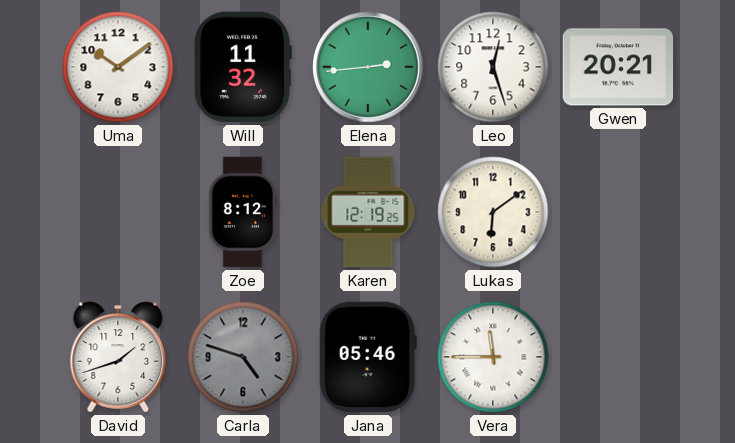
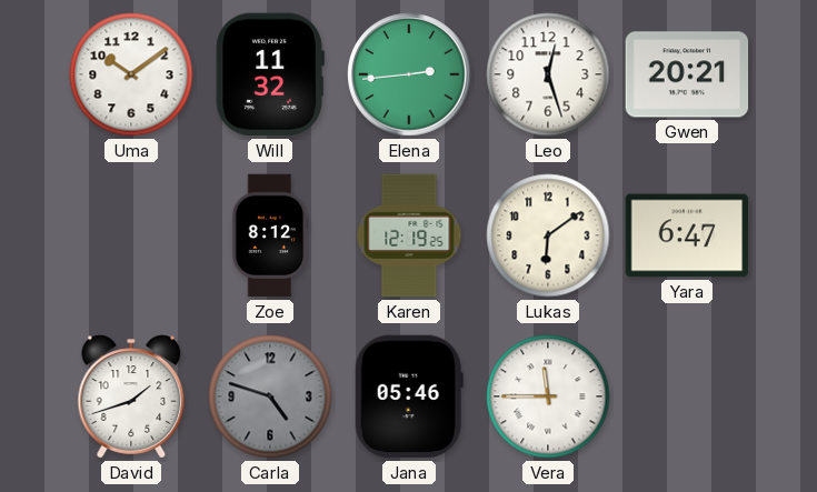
Yara: none -> 6:47 (687, 235)
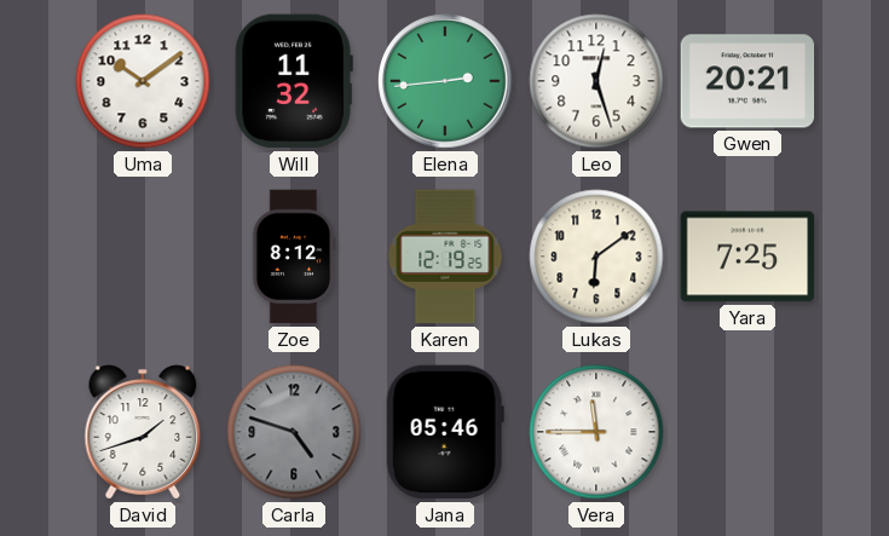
Yara: 6:47 -> 7:25 (747, 257)
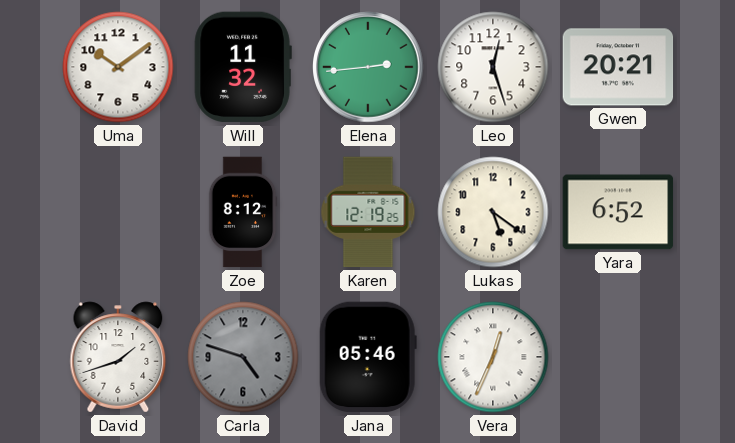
Lukas: 6:09 -> 5:21 (493, 212)
Yara: 7:25 -> 6:52 (618, 212)
Vera: 11:45 -> 12:34 (493, 357)
